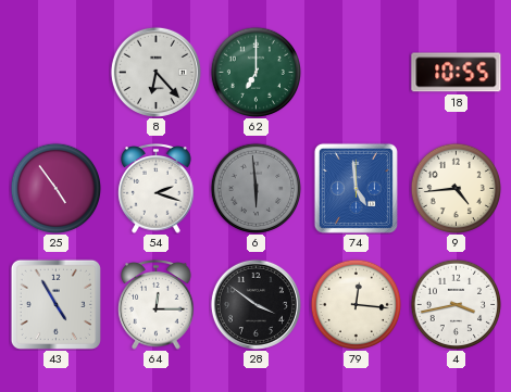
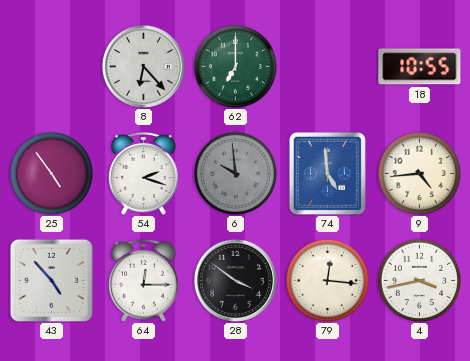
6: 5:59 -> 9:59 (235, 173)
43: 4:55 -> 4:53 (51, 280)
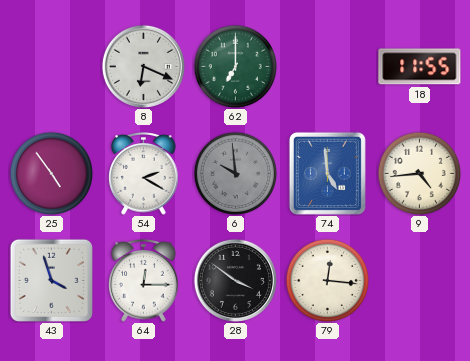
8: 6:23 -> 6:19 (143, 66)
18: 10:55 -> 11:55 (420, 67)
54: 2:18 -> 2:20 (144, 174)
43: 4:53 -> 3:57 (51, 280)
4: 3:43 -> none (419, 280)
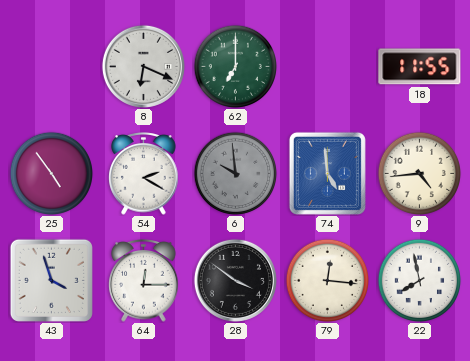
22: none -> 7:58 (419, 280)
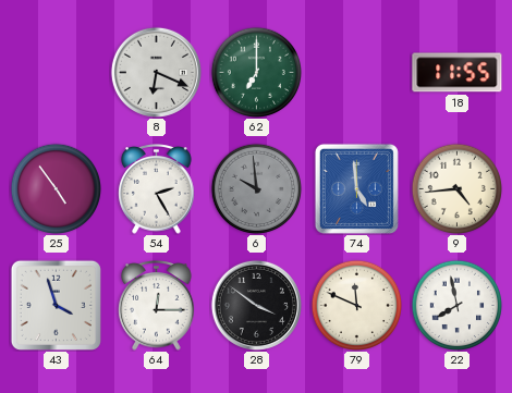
54: 2:20 -> 2:25 (157, 189)
79: 12:16 -> 11:49 (356, 305)
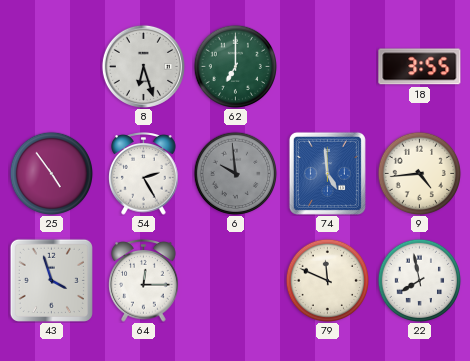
8: 6:19 -> 6:27 (143, 66)
18: 11:55 -> 3:55 (420, 67)
28: 3:51 -> none (256, 305)
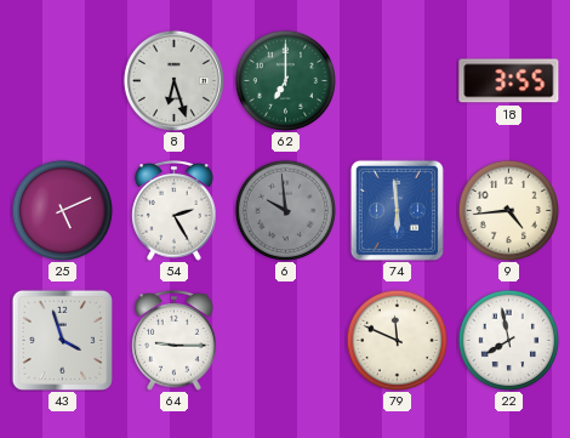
25: 4:54 -> 5:11 (62, 210)
74: 4:59 -> 5:59 (397, 210)
64: 12:15 -> 9:15 (175, 341)
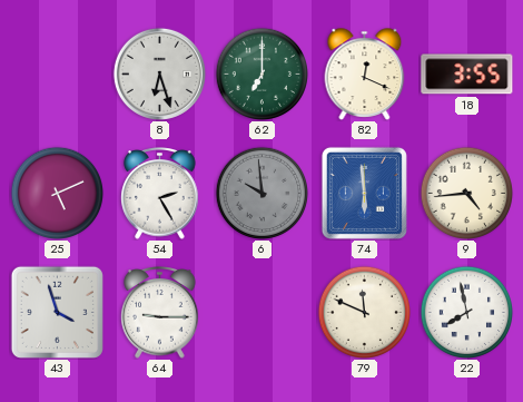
82: none -> 12:19 (365, 75)
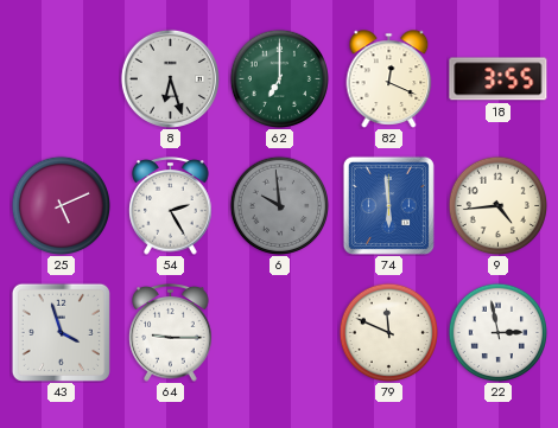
22: 7:58 -> 2:58 (497, 332)
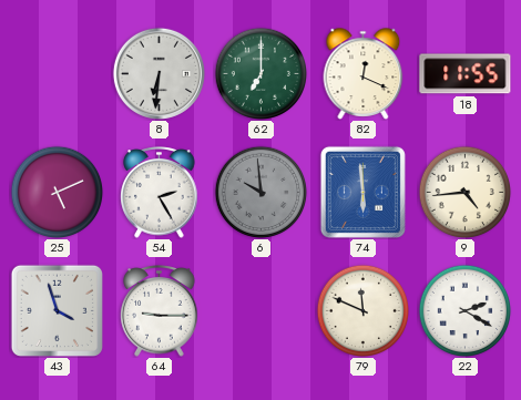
8: 6:27 -> 6:31 (159, 73)
18: 3:55 -> 11:55 (466, 74)
22: 2:58 -> 2:20 (464, 310)
